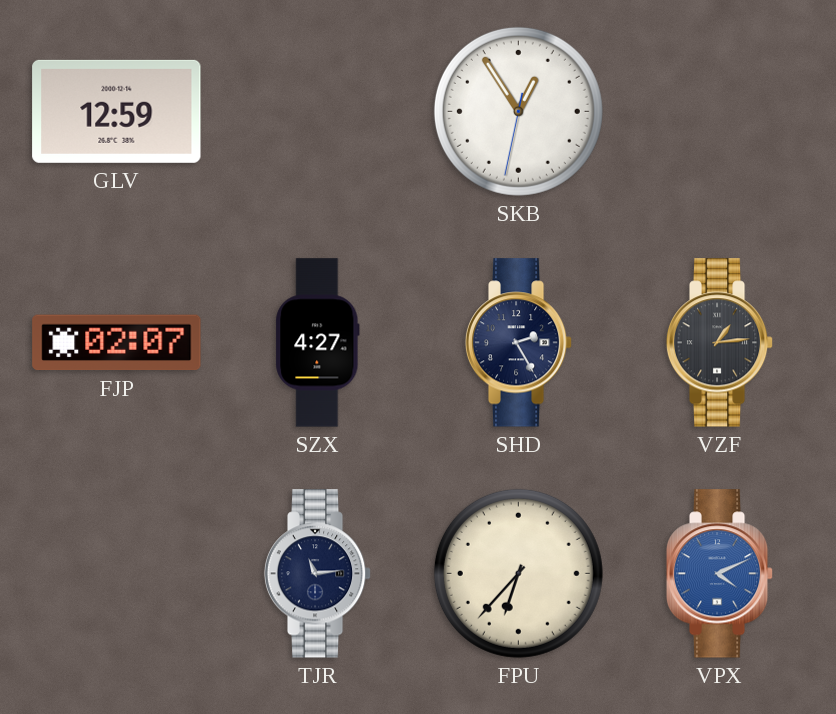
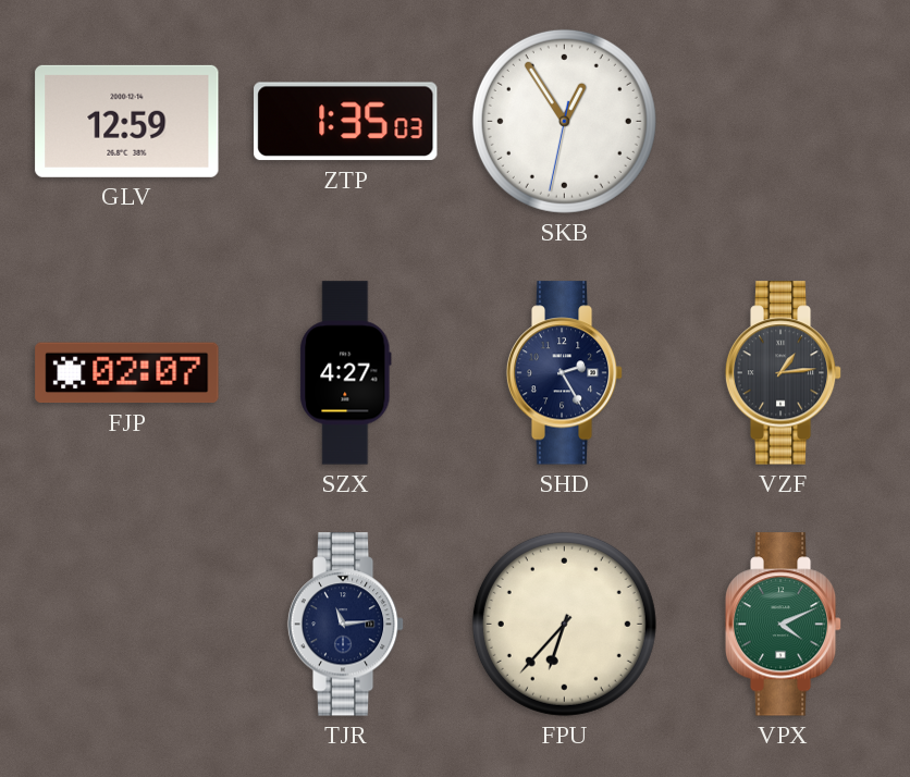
ZTP: none -> 1:35 (346, 122)
VPX dial: blue -> green (784, 625)
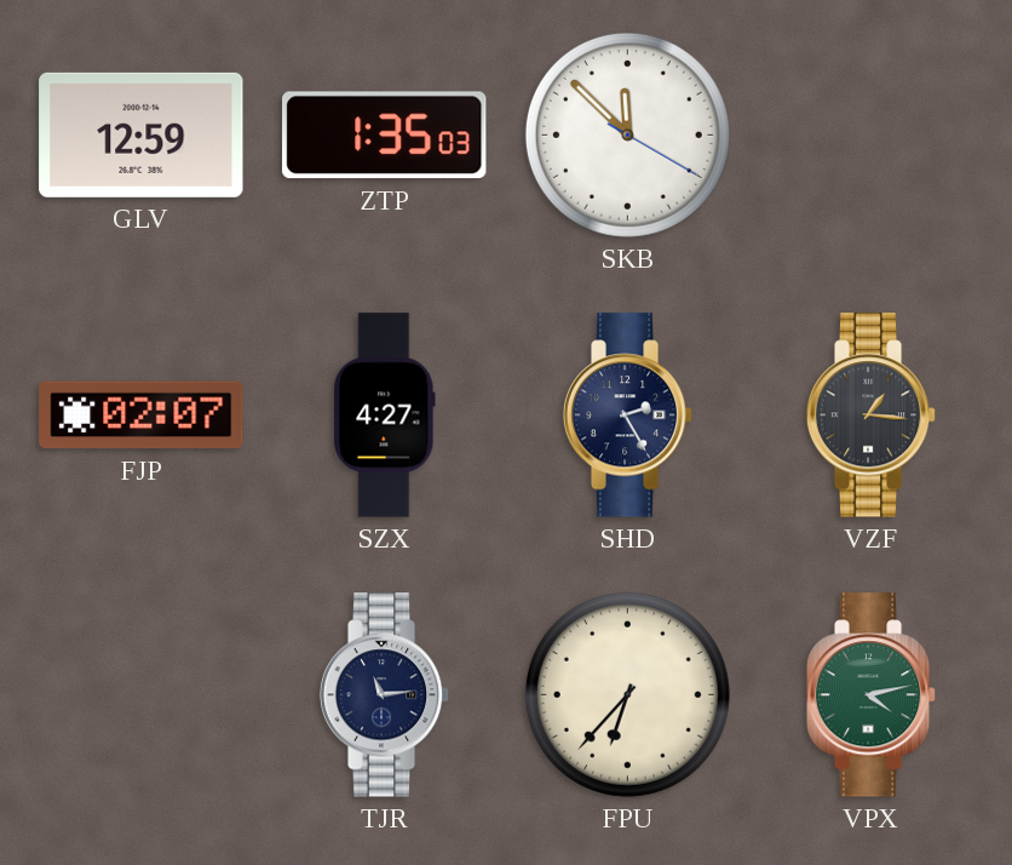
SKB: 12:54 -> 11:52 (627, 134)
VZF: 1:14 -> 1:16 (872, 416)
VPX: 4:11 -> 4:13 (872, 695)
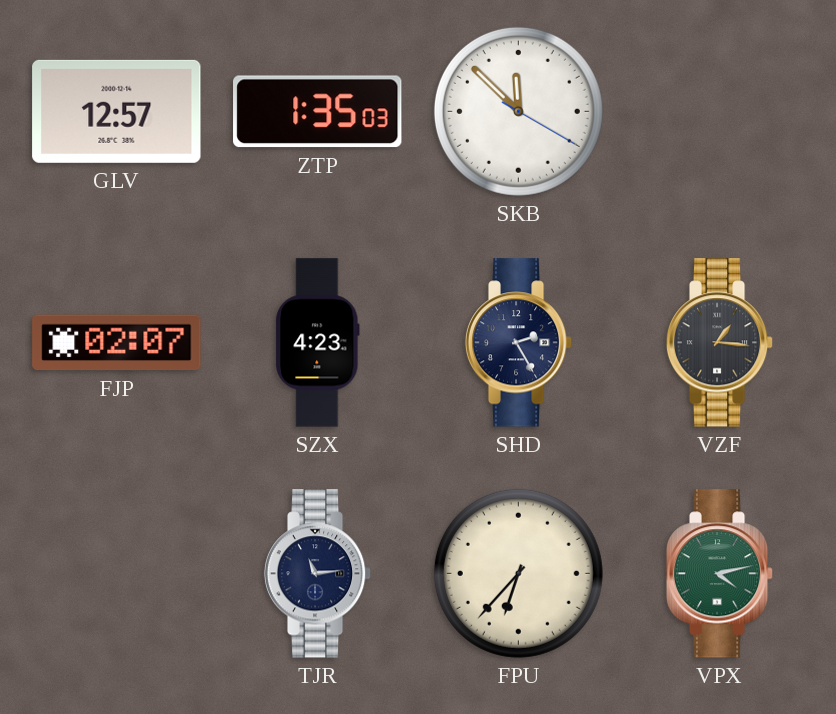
GLV: 12:59 -> 12:57 (117, 111)
SZX: 4:27 -> 4:23 (318, 343)
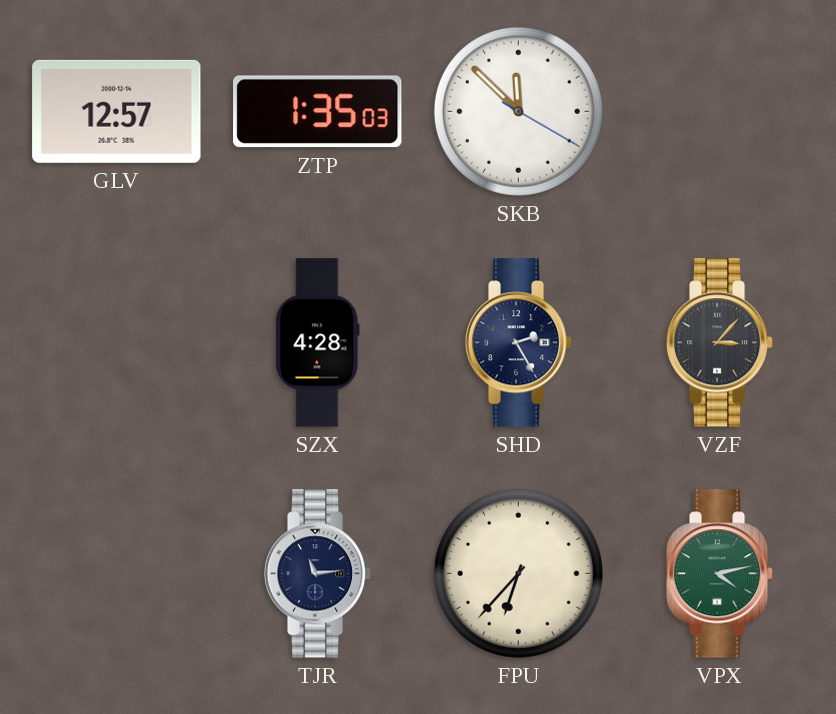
FJP: 02:07 -> none (117, 343)
SZX: 4:23 -> 4:28 (318, 343)
VZF: 1:16 -> 3:07 (720, 343)
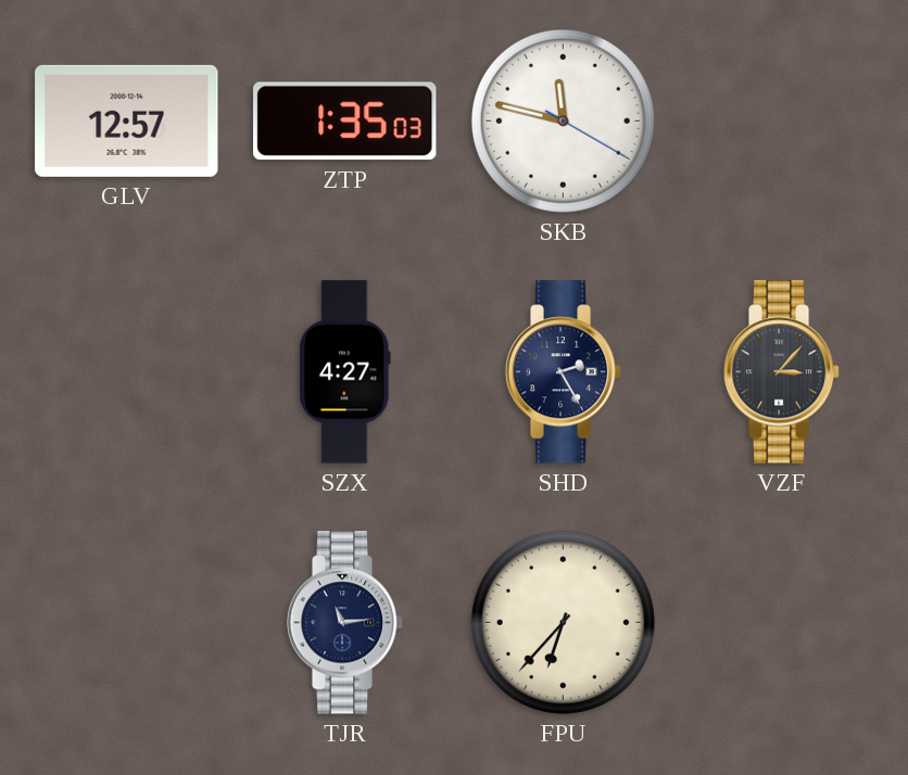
SKB: 11:52 -> 11:47 (563, 120)
SZX: 4:28 -> 4:27 (345, 372)
VPX: 4:13 -> none (720, 574)
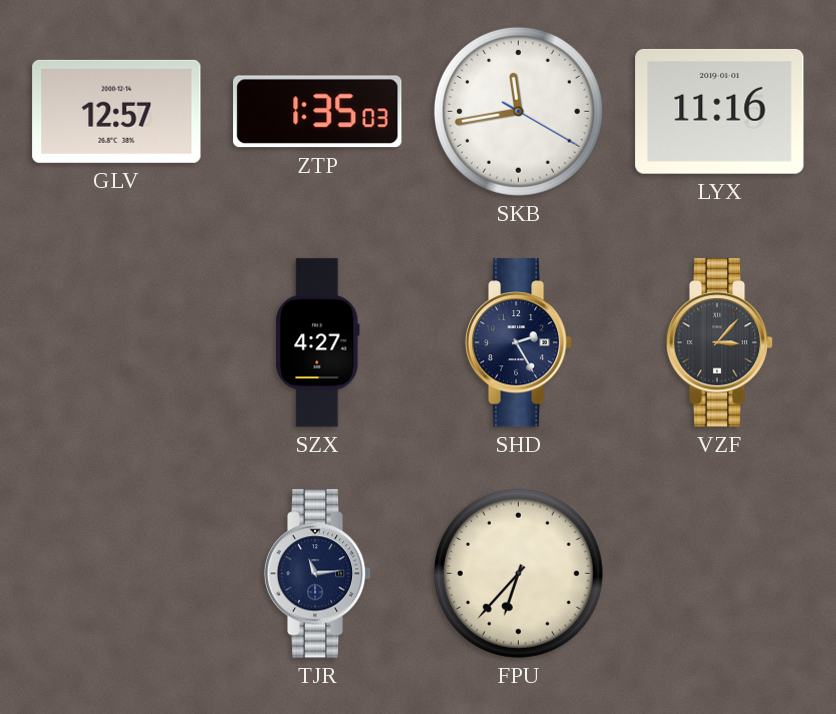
SKB: 11:47 -> 11:43 (518, 111)
LYX: none -> 11:16 (720, 111)
